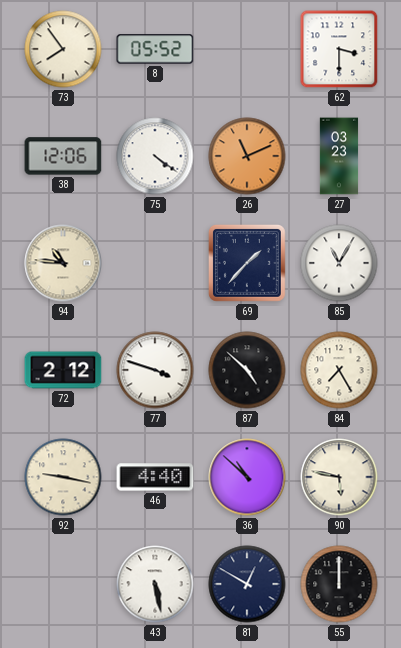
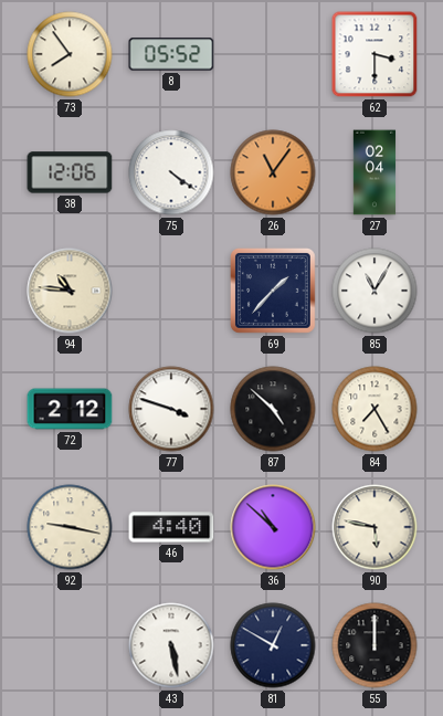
26: 11:11 -> 11:06 (273, 172)
27: 03:23 -> 02:04 (375, 172)
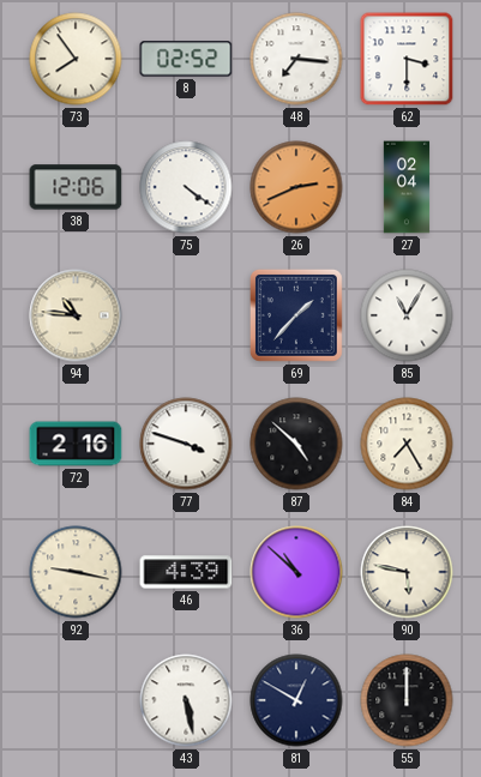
8: 05:52 -> 02:52 (186, 59)
48: none -> 7:16 (296, 59)
26: 11:06 -> 2:41 (296, 187)
72: 2:12 -> 2:16 (76, 444)
46: 4:40 -> 4:39 (186, 572)
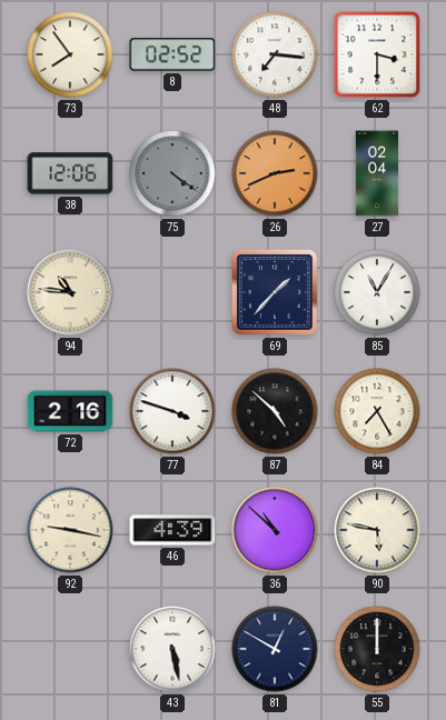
75 dial: white -> grey (172, 173)
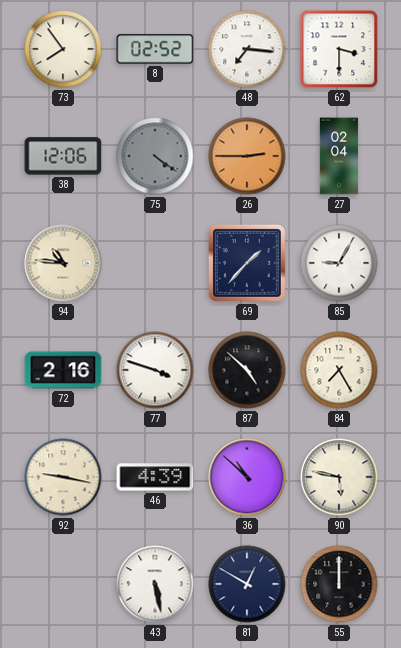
26: 2:41 -> 2:45 (247, 156)
85: 11:05 -> 9:05 (339, 263)
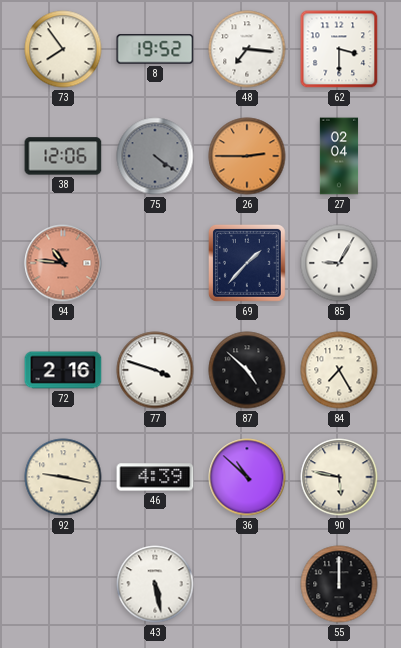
8: 02:52 -> 19:52 (155, 49)
94 dial: cream -> salmon (63, 263)
81: 12:50 -> none (247, 584)
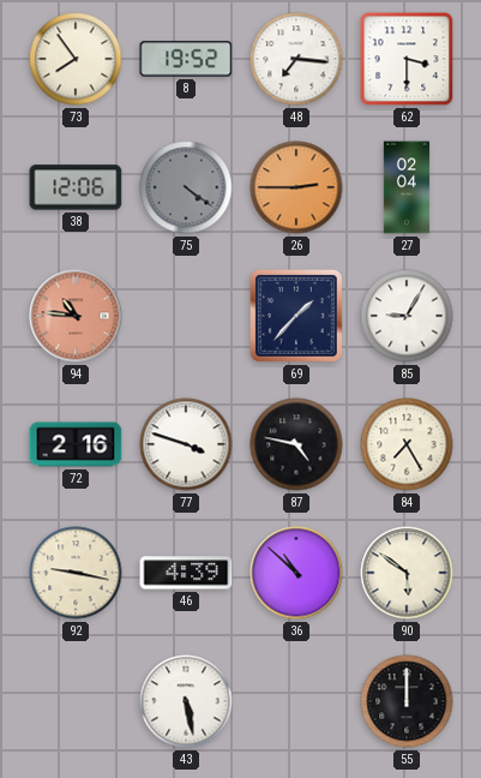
87: 4:52 -> 4:47 (296, 444)
90: 5:47 -> 5:51 (407, 573)
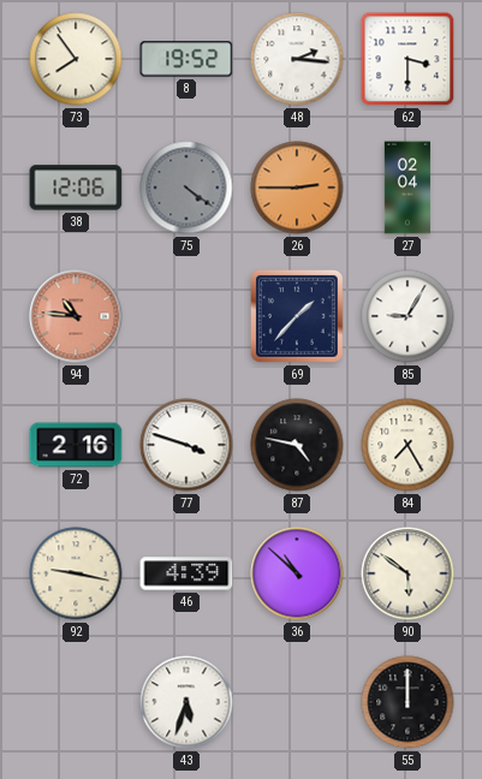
48: 7:16 -> 2:16 (297, 59)
43: 5:28 -> 5:33 (186, 702)
